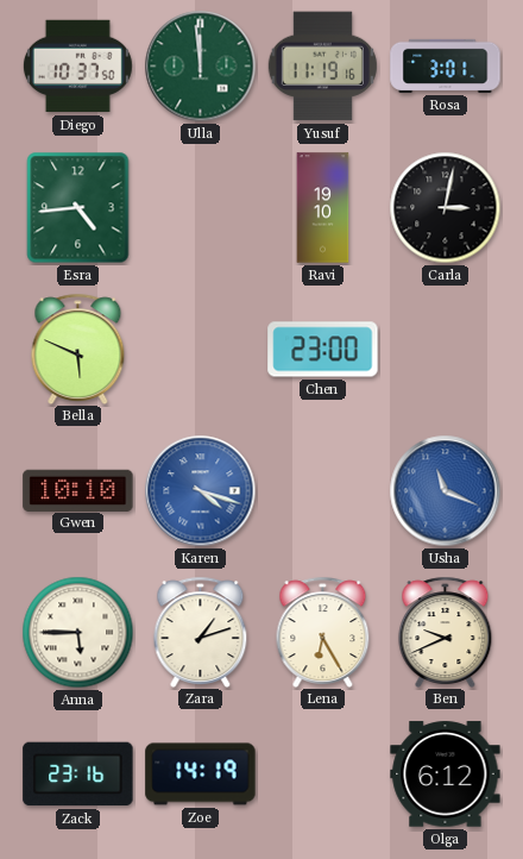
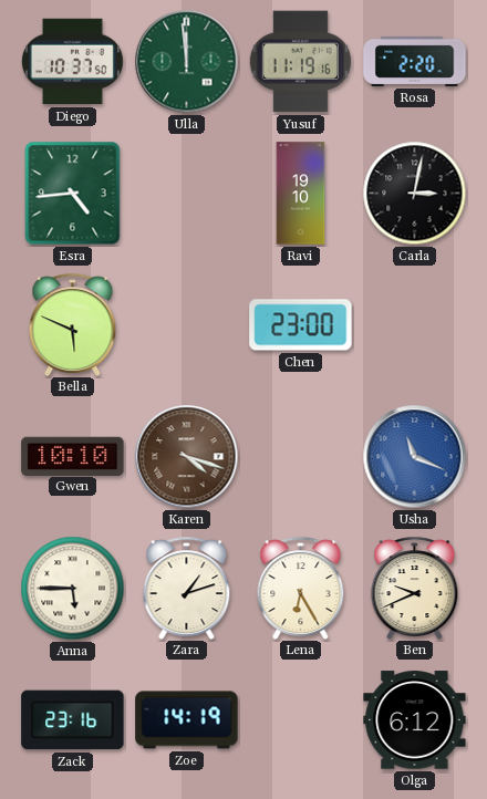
Rosa: 3:01 -> 2:20 (415, 61)
Karen dial: blue -> brown (187, 457)
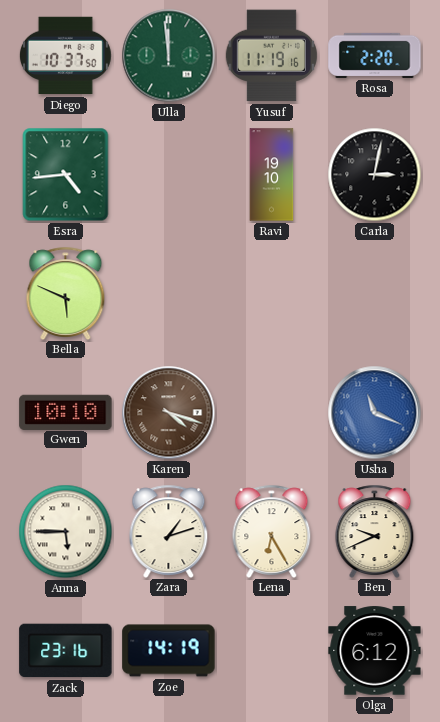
Chen: 23:00 -> none (301, 325)
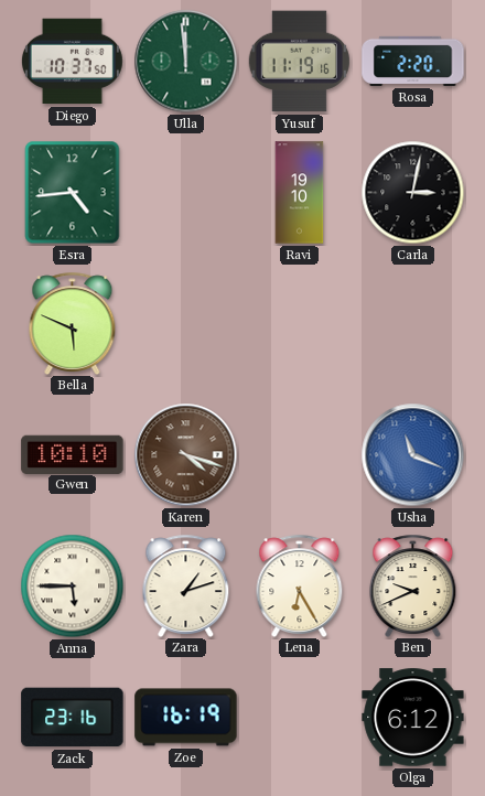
Zoe: 14:19 -> 16:19 (186, 718)
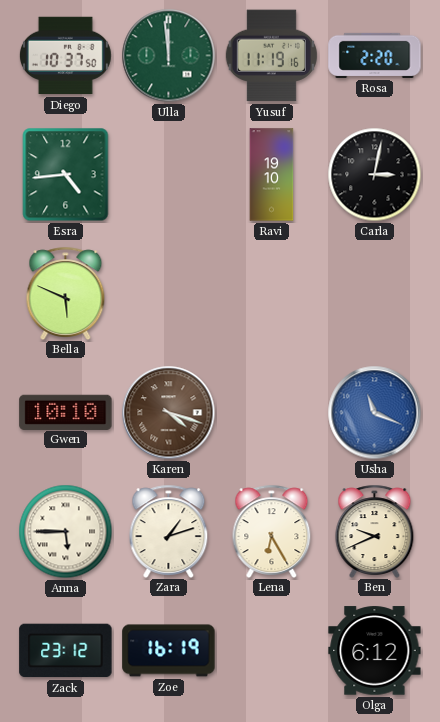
Zack: 23:16 -> 23:12 (66, 651)
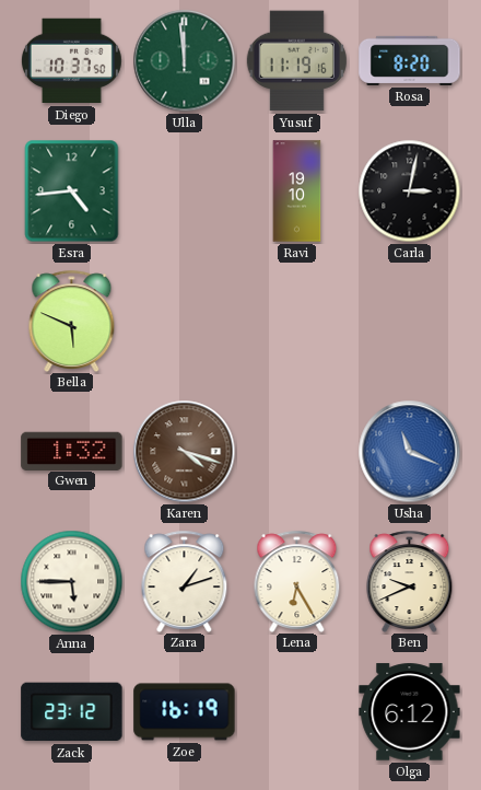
Rosa: 2:20 -> 8:20 (410, 60)
Gwen: 10:10 -> 1:32 (72, 451)
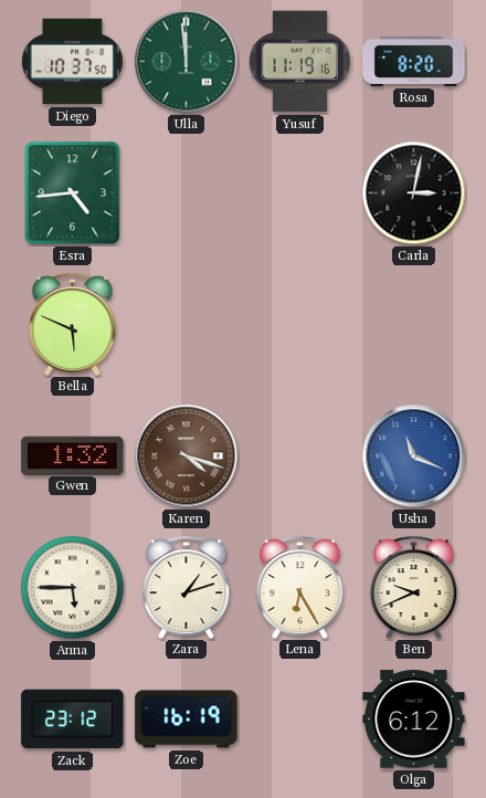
Ravi: 19:10 -> none (297, 191)
